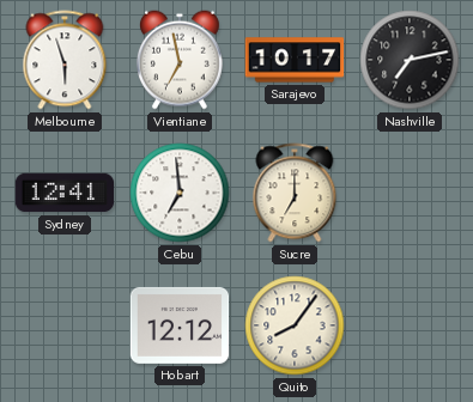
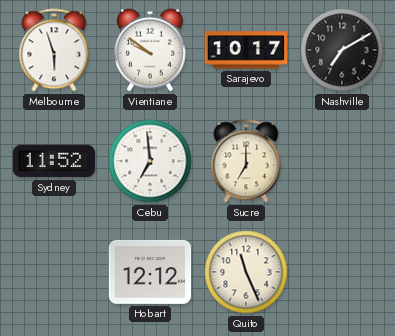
Vientiane: 6:58 -> 9:51 (150, 50)
Nashville: 7:13 -> 7:10 (342, 50)
Sydney: 12:41 -> 11:52 (54, 161)
Quito: 8:06 -> 11:26 (246, 272)
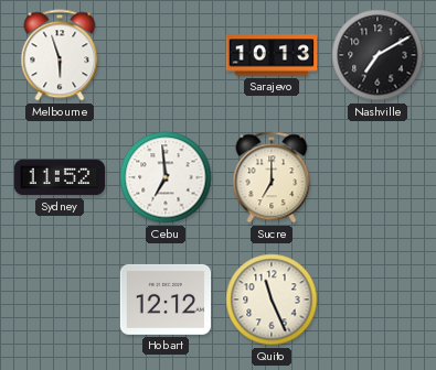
Vientiane: 9:51 -> none (150, 50)
Sarajevo: 10:17 -> 10:13 (272, 55)
